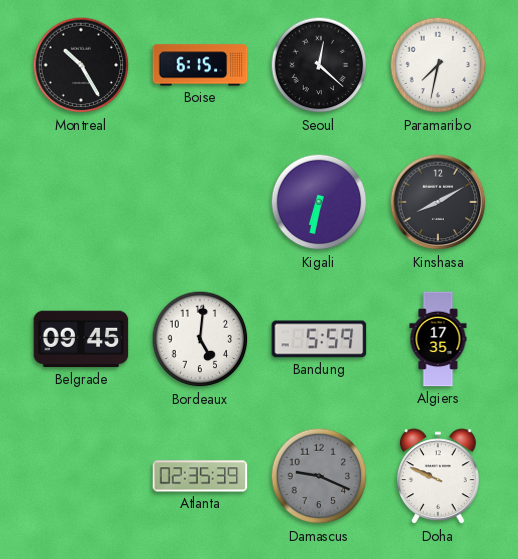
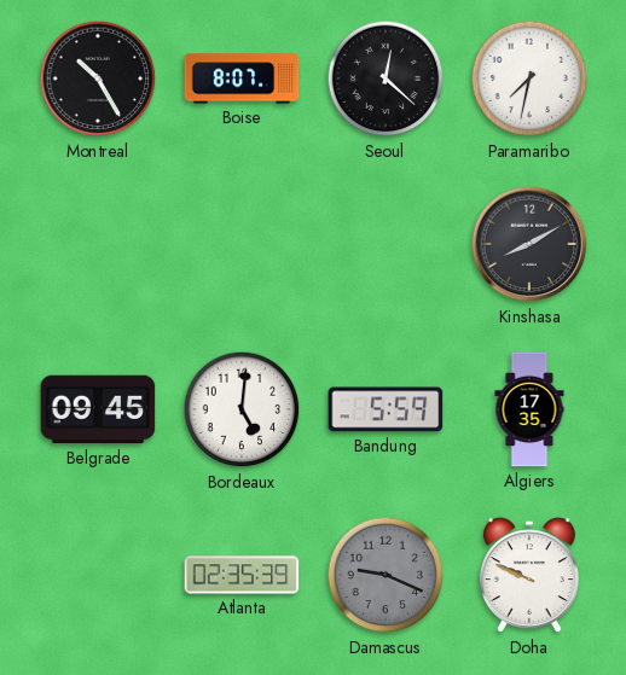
Boise: 6:15 -> 8:07 (242, 78)
Kigali: 6:32 -> none (319, 202)
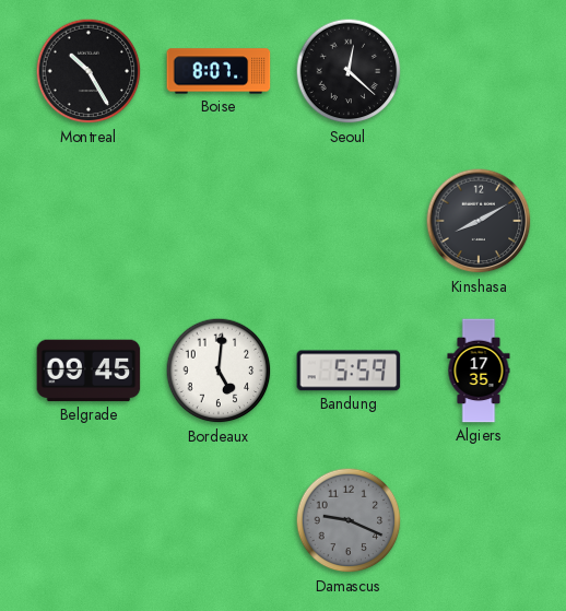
Paramaribo: 7:32 -> none (529, 78)
Atlanta: 02:35 -> none (242, 575)
Doha: 9:49 -> none (529, 576)
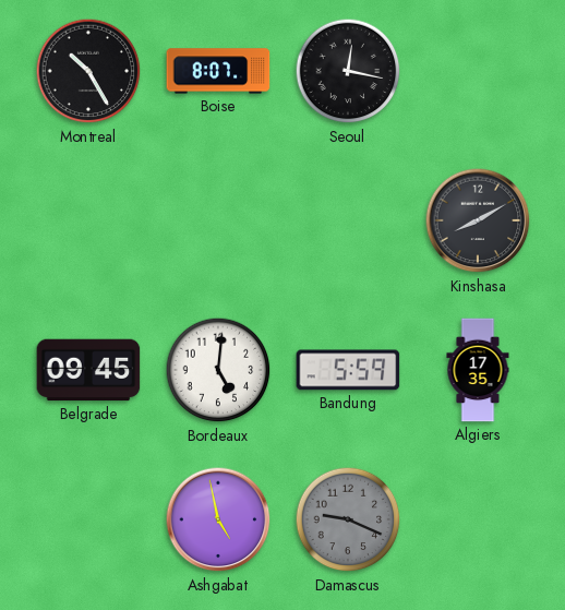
Seoul: 12:22 -> 12:17 (348, 71)
Ashgabat: none -> 4:58 (218, 519)
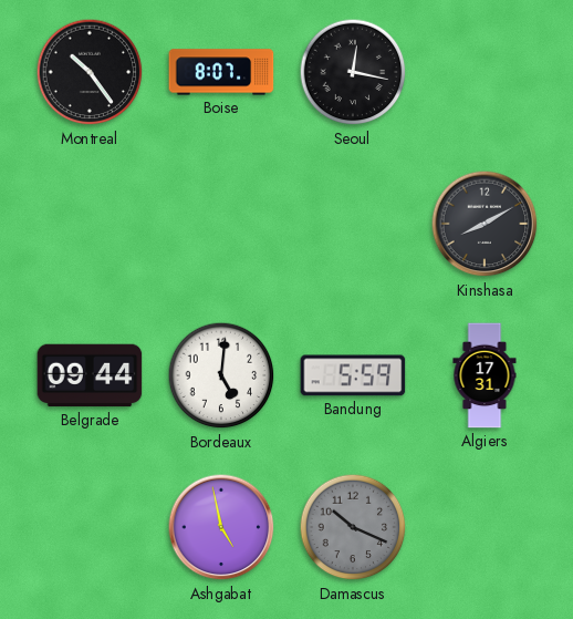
Montreal: 10:25 -> 10:24 (90, 72)
Belgrade: 09:45 -> 09:44 (90, 375)
Algiers: 17:35 -> 17:31 (485, 375)
Damascus: 9:19 -> 10:19 (353, 527)
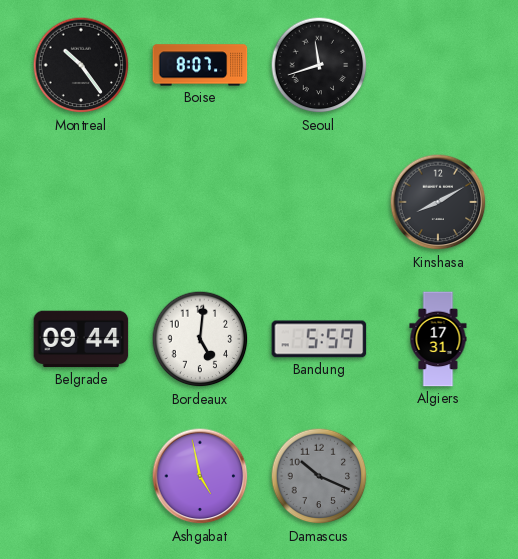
Seoul: 12:17 -> 11:42 (319, 65)
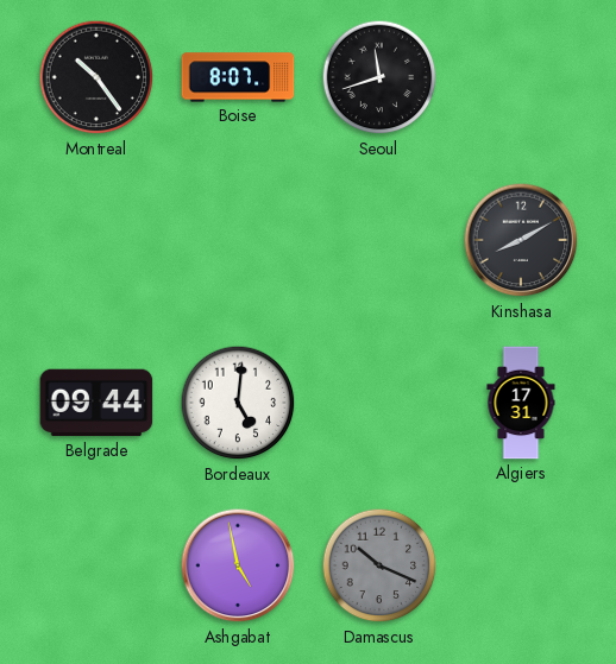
Bandung: 5:59 -> none (319, 339)
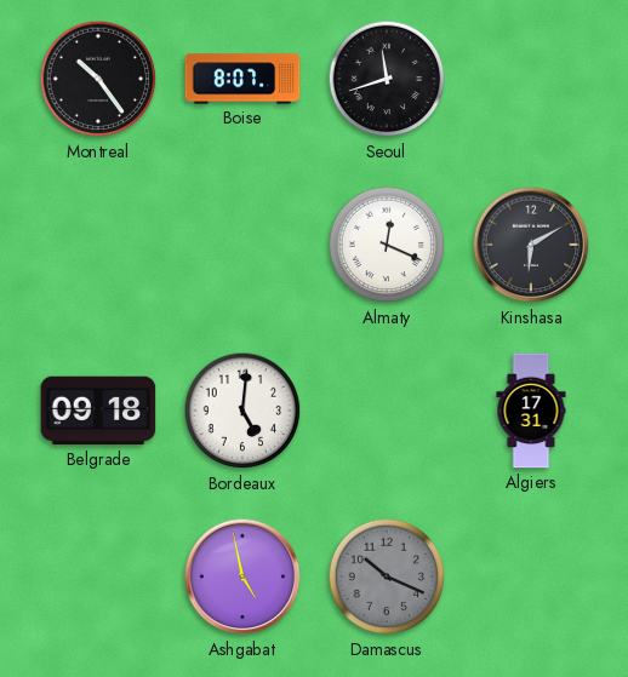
Almaty: none -> 12:19 (387, 245)
Kinshasa: 8:10 -> 6:10 (531, 245)
Belgrade: 09:44 -> 09:18 (98, 411)
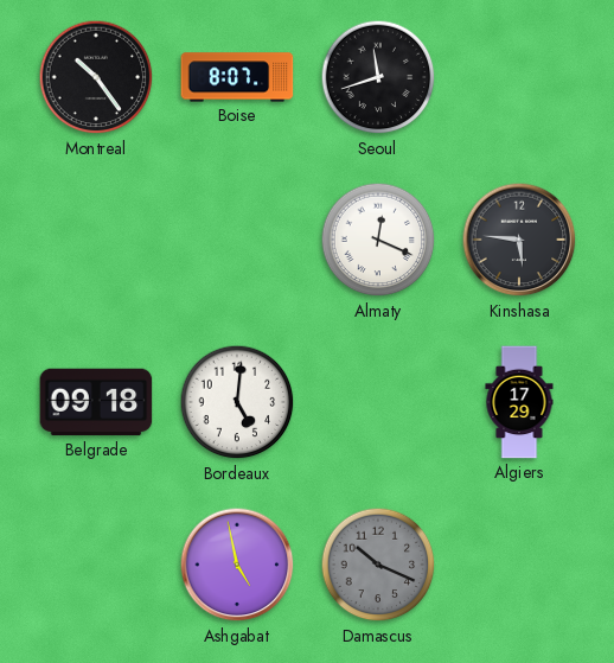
Kinshasa: 6:10 -> 5:46 (519, 240)
Algiers: 17:31 -> 17:29 (519, 402)
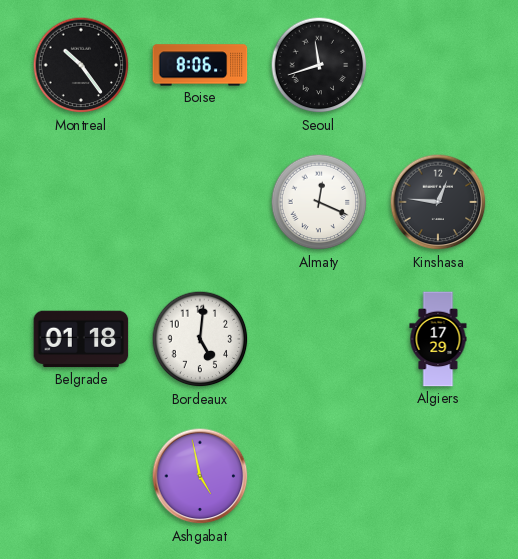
Boise: 8:07 -> 8:06 (200, 65)
Kinshasa: 5:46 -> 12:46 (438, 202)
Belgrade: 09:18 -> 01:18 (81, 339)
Damascus: 10:19 -> none (378, 565)
